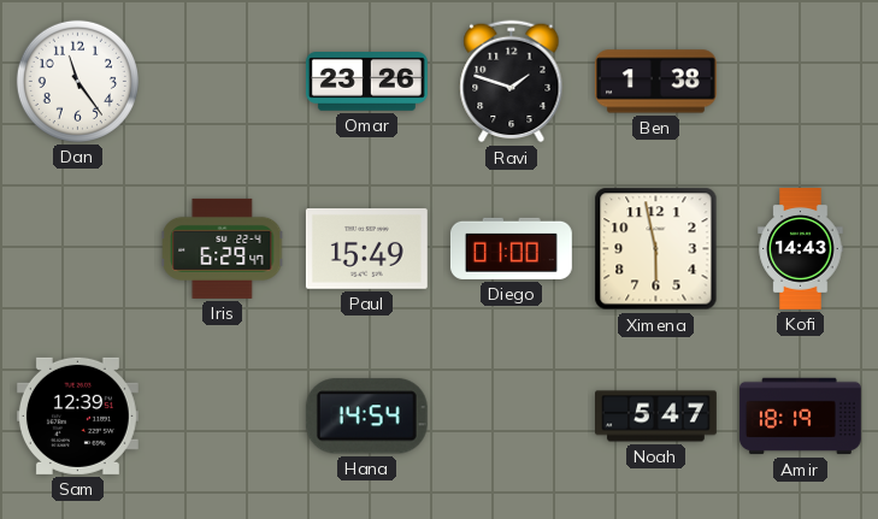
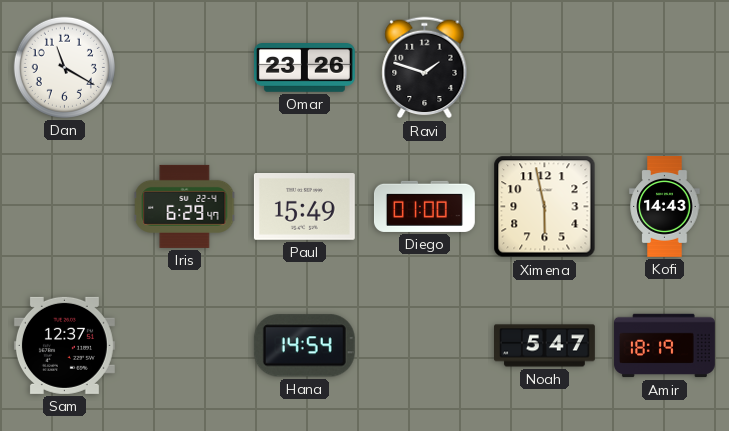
Dan: 11:24 -> 11:20 (64, 67)
Ben: 1:38 -> none (655, 82)
Sam: 12:39 -> 12:37 (64, 345)
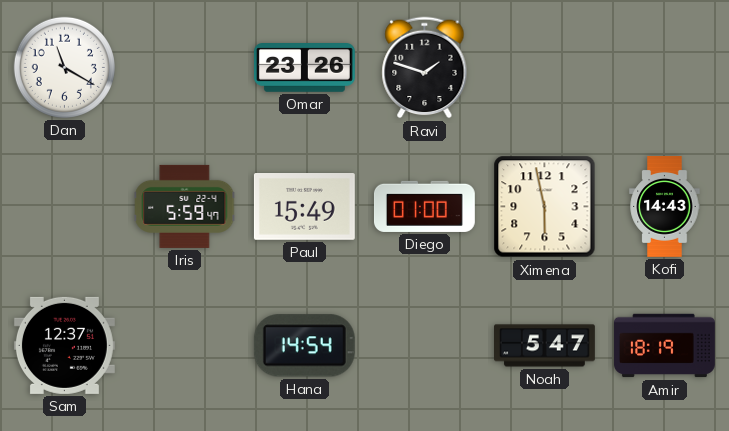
Iris: 6:29 -> 5:59 (185, 206)
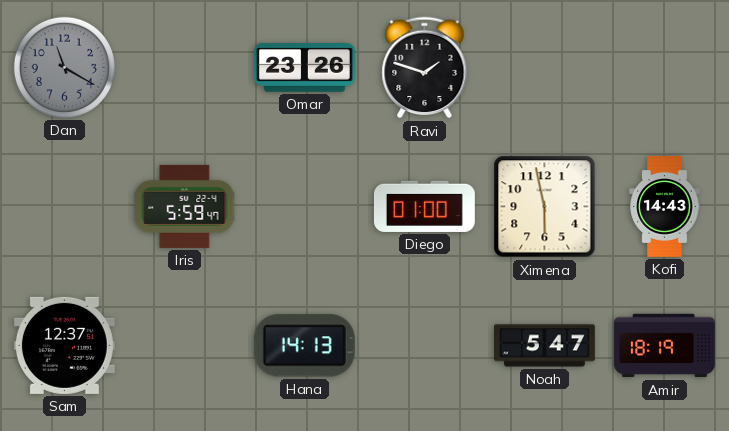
Dan dial: white -> grey (64, 67)
Paul: 15:49 -> none (304, 207)
Hana: 14:54 -> 14:13 (304, 346)
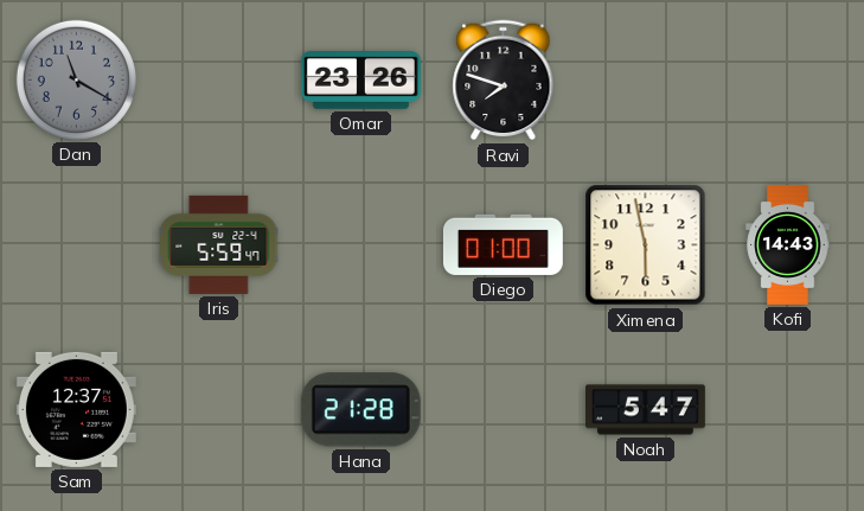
Ravi: 1:48 -> 7:48 (504, 81)
Hana: 14:13 -> 21:28 (360, 410)
Amir: 18:19 -> none (665, 346)
